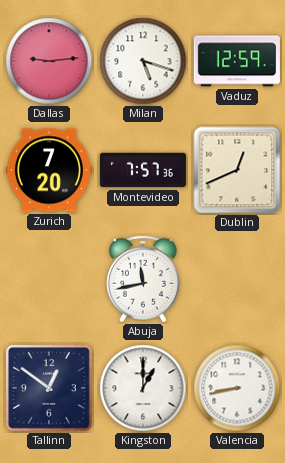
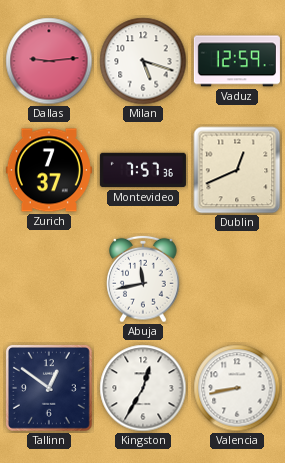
Zurich: 7:20 -> 7:37 (49, 170)
Kingston: 1:00 -> 12:35 (143, 388)
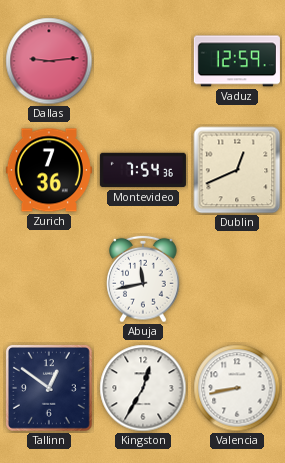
Milan: 5:18 -> none (143, 61)
Zurich: 7:37 -> 7:36 (49, 170)
Montevideo: 7:57 -> 7:54 (143, 170)
